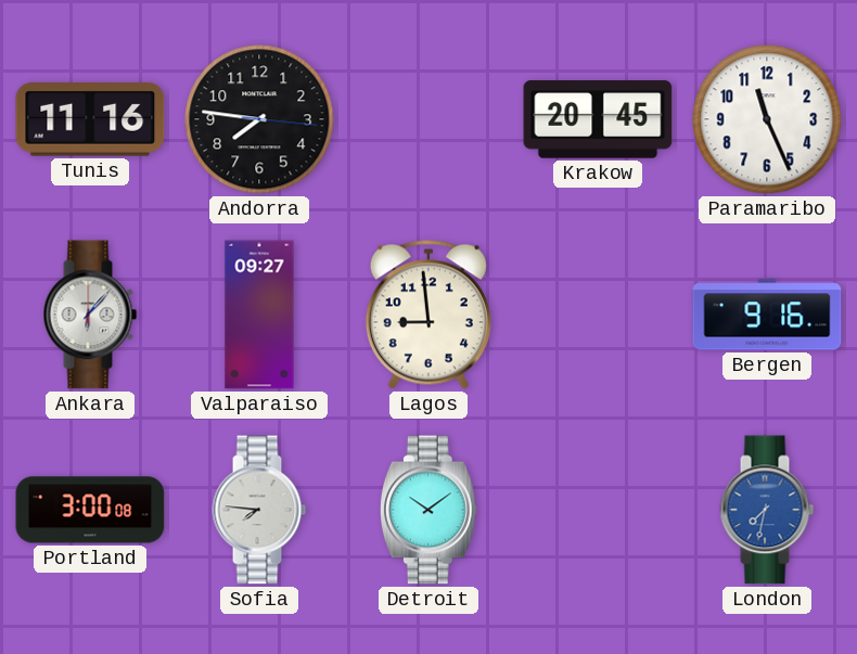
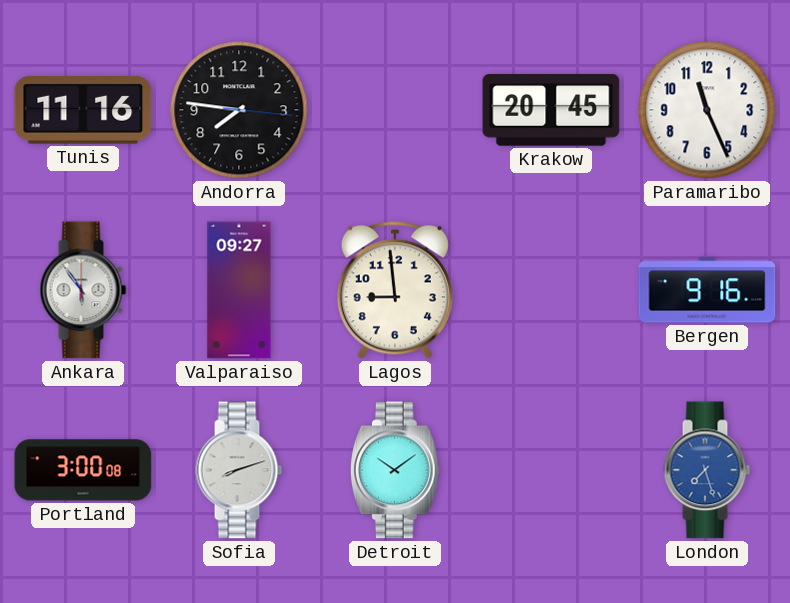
Ankara: 6:07 -> 5:54 (83, 290)
Sofia: 7:46 -> 8:12 (239, 470)
London: 7:32 -> 7:27 (707, 470)
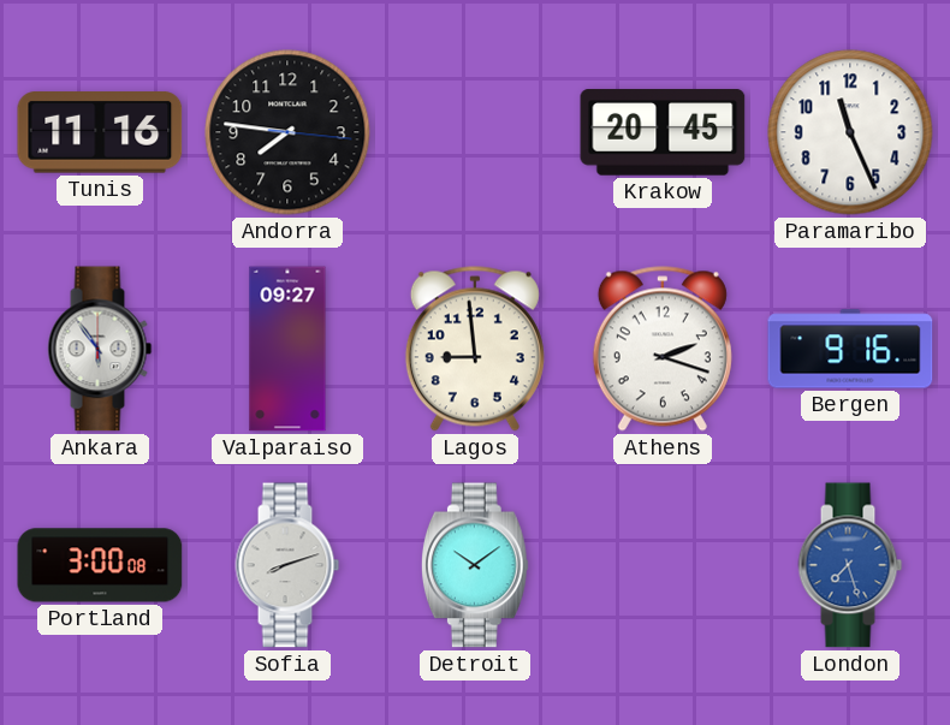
Athens: none -> 2:18 (663, 349)
